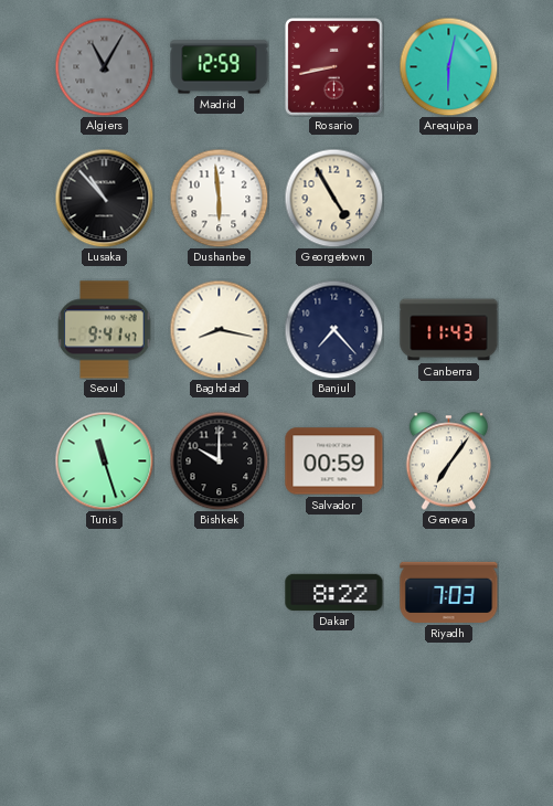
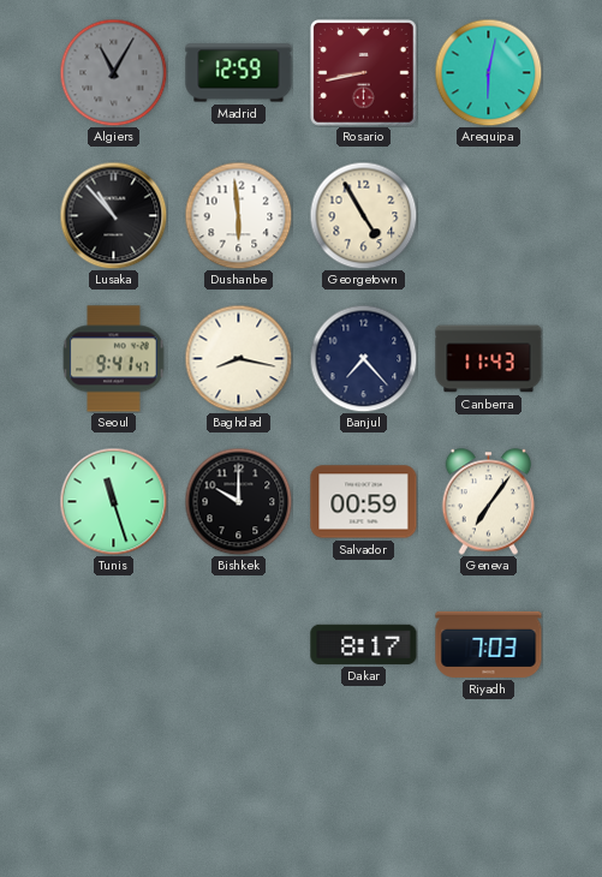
Dakar: 8:22 -> 8:17 (364, 644)
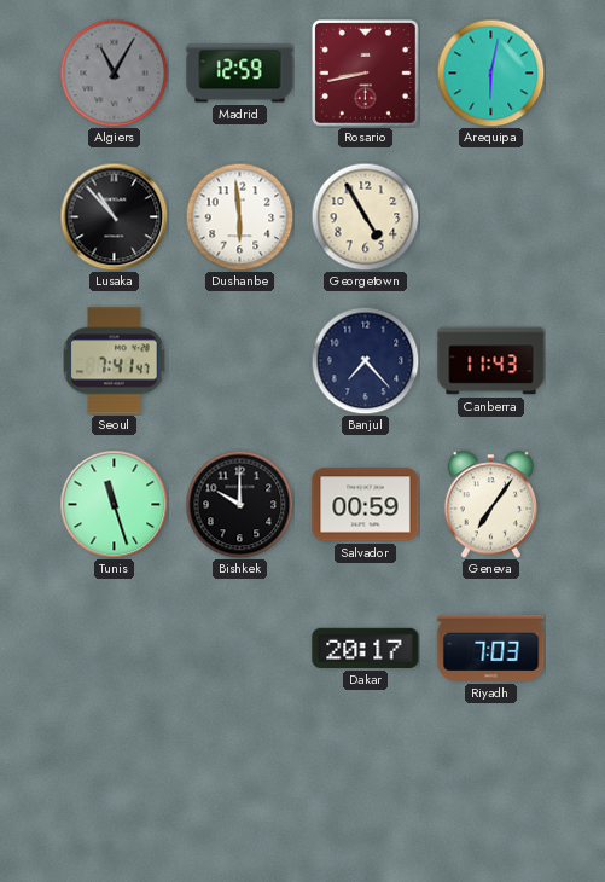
Seoul: 9:41 -> 7:41 (115, 361)
Baghdad: 8:17 -> none (238, 358)
Dakar: 8:17 -> 20:17 (366, 648)
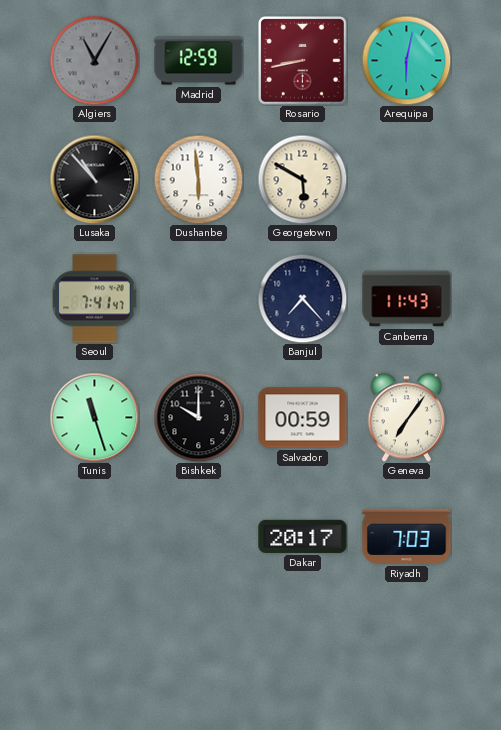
Georgetown: 4:55 -> 5:50 (302, 179)
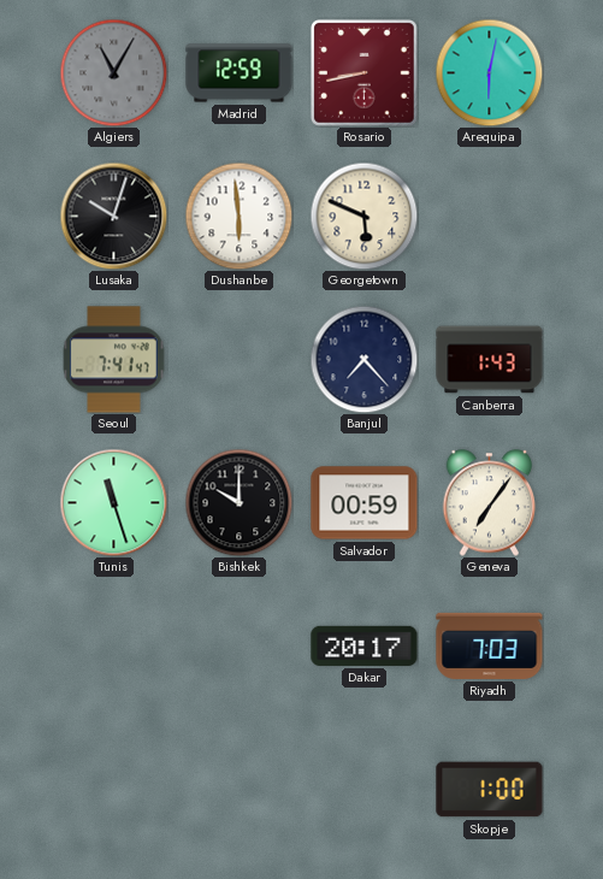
Lusaka: 10:53 -> 10:03 (113, 216)
Georgetown: 5:50 -> 5:49 (363, 216)
Canberra: 11:43 -> 1:43 (490, 360)
Skopje: none -> 1:00 (490, 790)
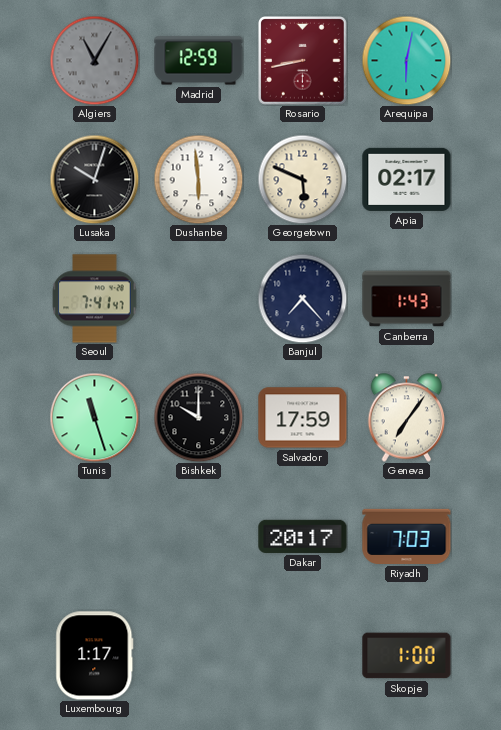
Apia: none -> 02:17 (407, 179)
Salvador: 00:59 -> 17:59 (303, 418)
Luxembourg: none -> 1:17 (95, 656)
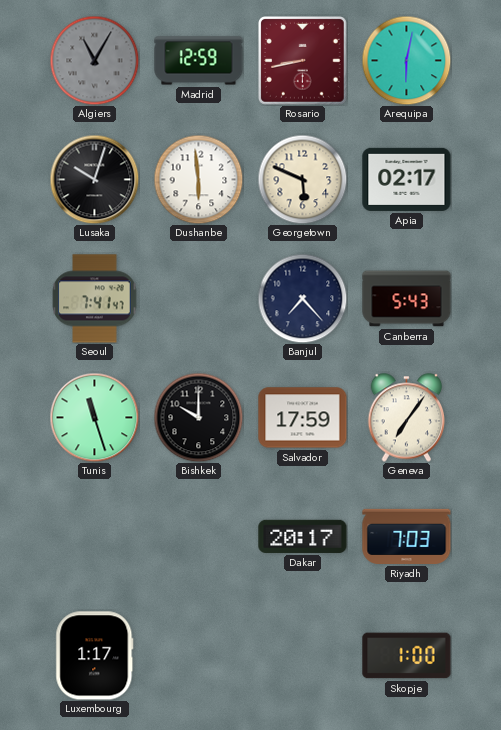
Canberra: 1:43 -> 5:43 (407, 299)
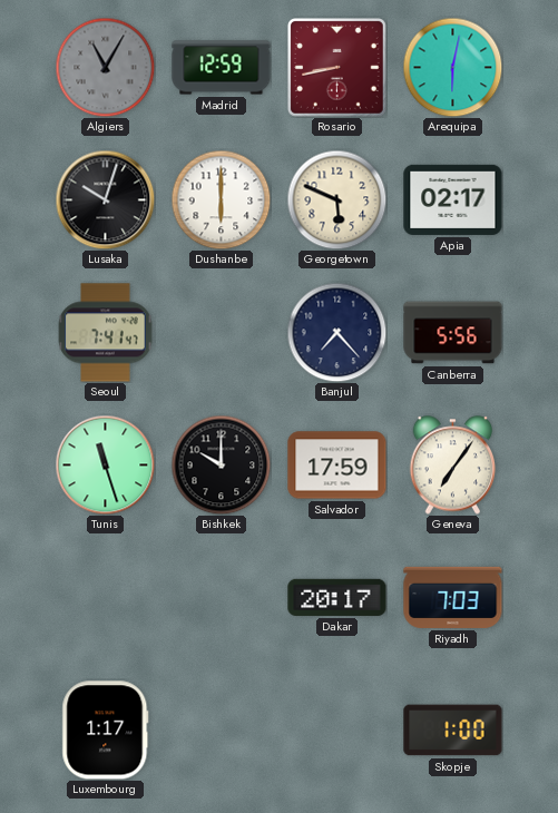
Dushanbe: 5:59 -> 6:00 (221, 199)
Canberra: 5:43 -> 5:56 (453, 333)
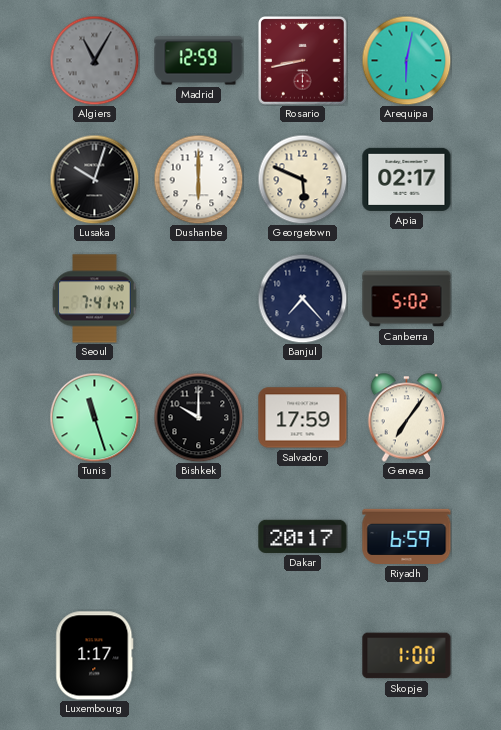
Canberra: 5:56 -> 5:02 (407, 299)
Riyadh: 7:03 -> 6:59 (407, 536)
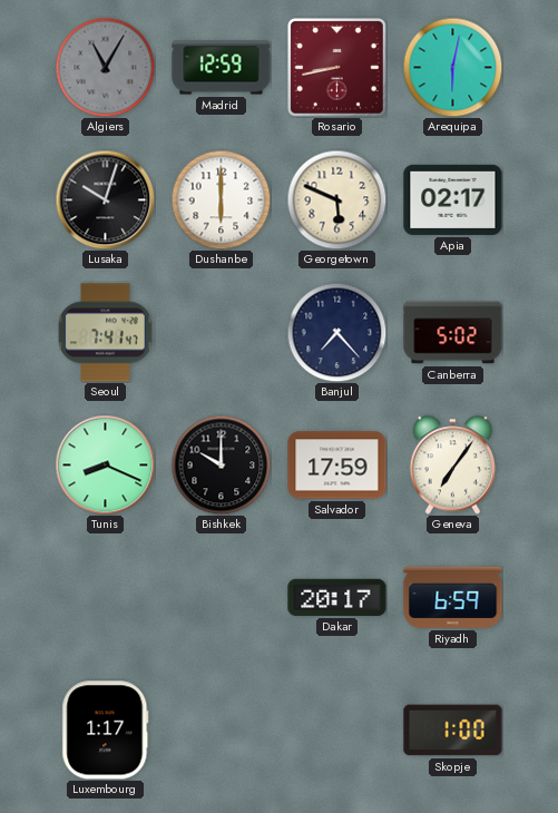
Tunis: 11:27 -> 8:19 (105, 464)
